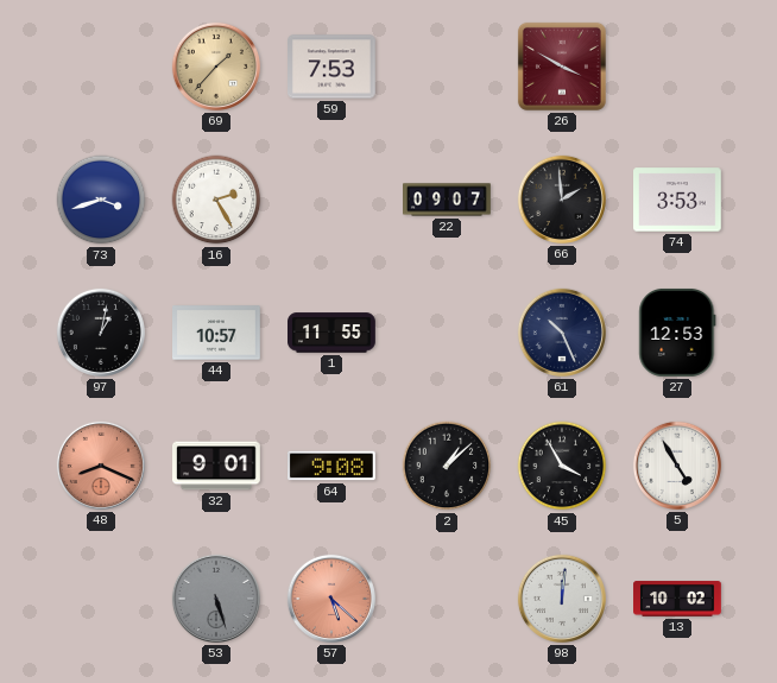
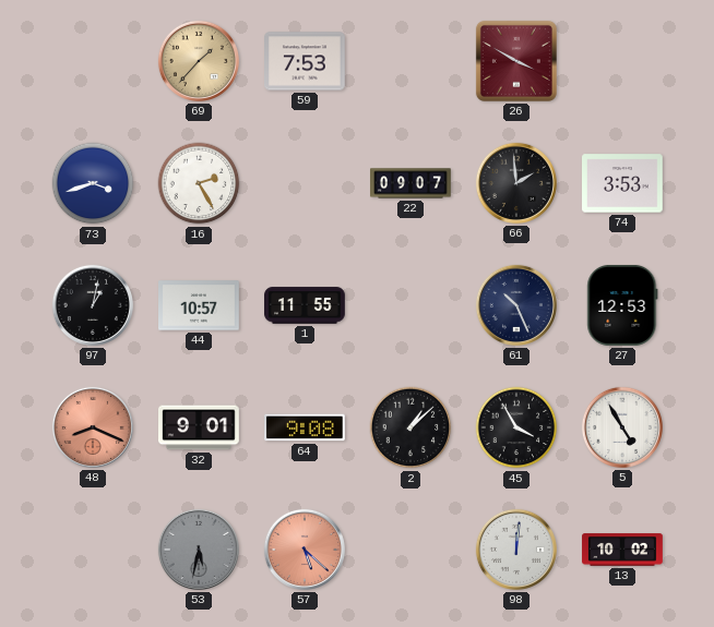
53: 5:27 -> 5:32 (199, 550)
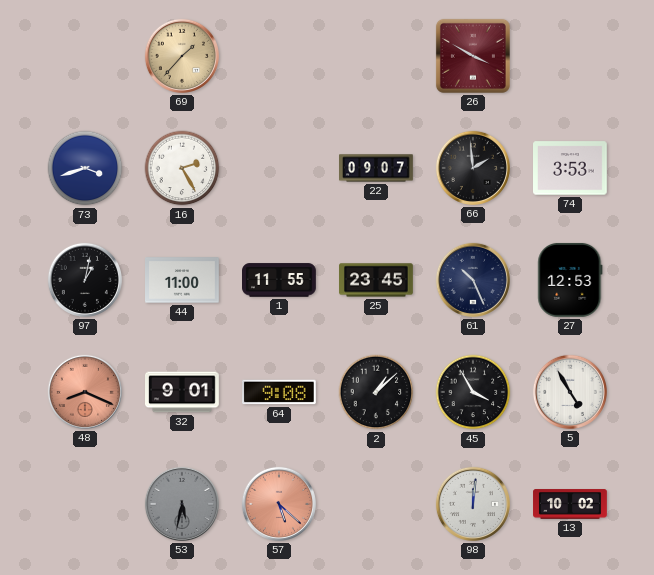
59: 7:53 -> none (306, 61)
44: 10:57 -> 11:00 (183, 280)
25: none -> 23:45 (377, 280)
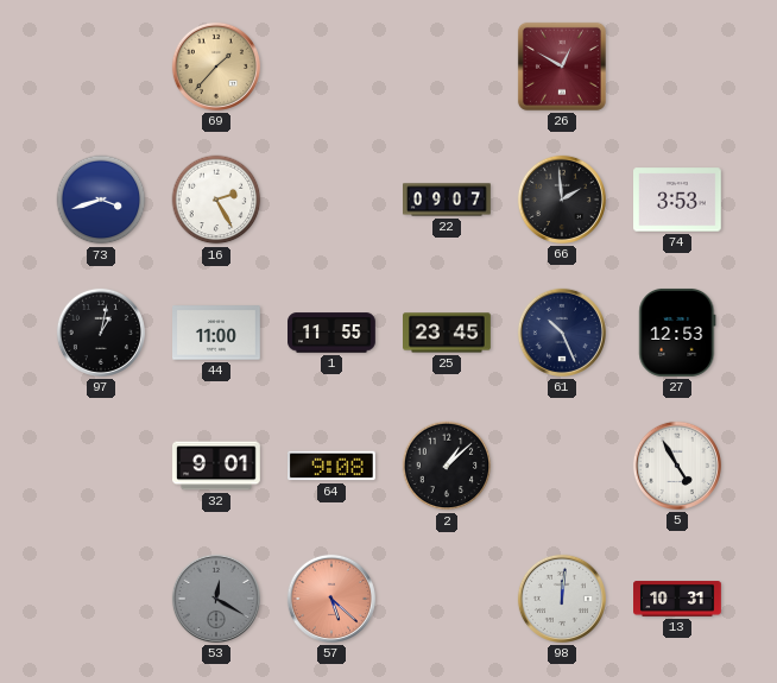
26: 3:50 -> 12:50 (562, 67)
48: 8:19 -> none (85, 392)
45: 3:55 -> none (473, 392)
53: 5:32 -> 12:20 (216, 599)
13: 10:02 -> 10:31 (677, 599)
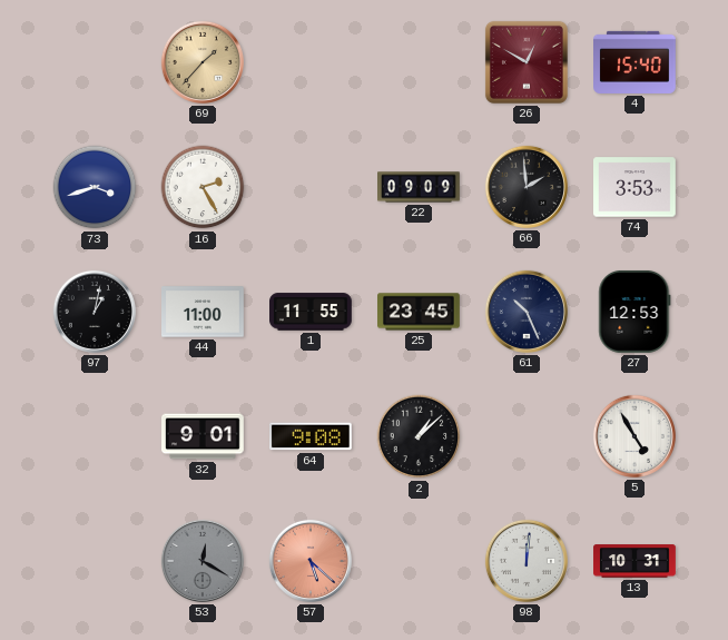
4: none -> 15:40 (636, 62)
22: 09:07 -> 09:09 (420, 187)
